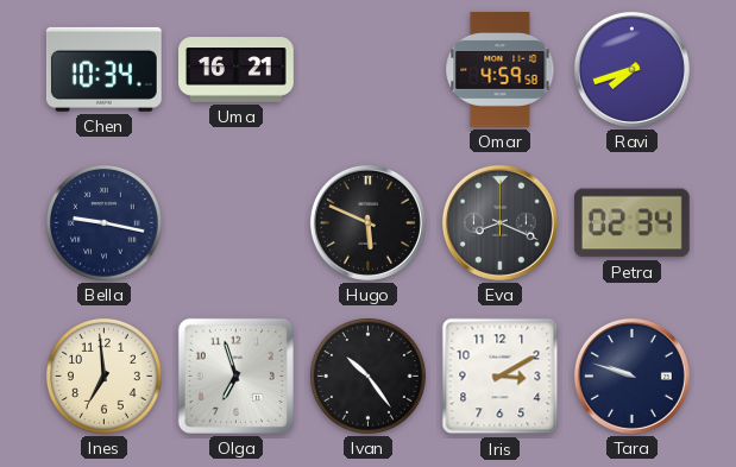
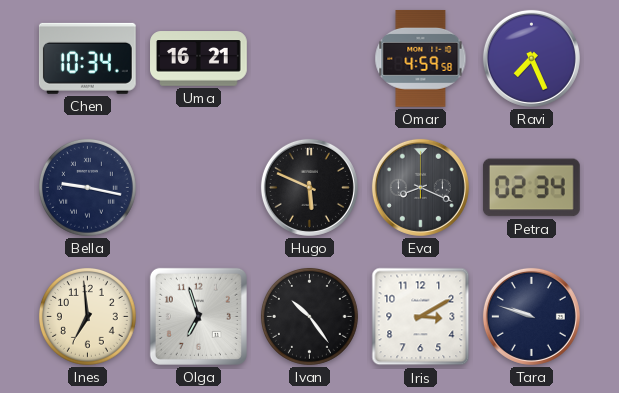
Ravi: 7:42 -> 7:26 (531, 58)
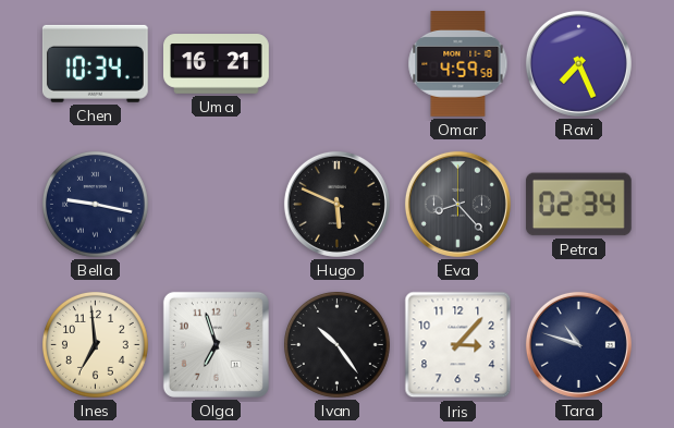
Eva: 8:19 -> 8:23 (457, 204)
Iris: 3:10 -> 3:07 (458, 345)
Tara: 9:48 -> 10:48 (578, 344)
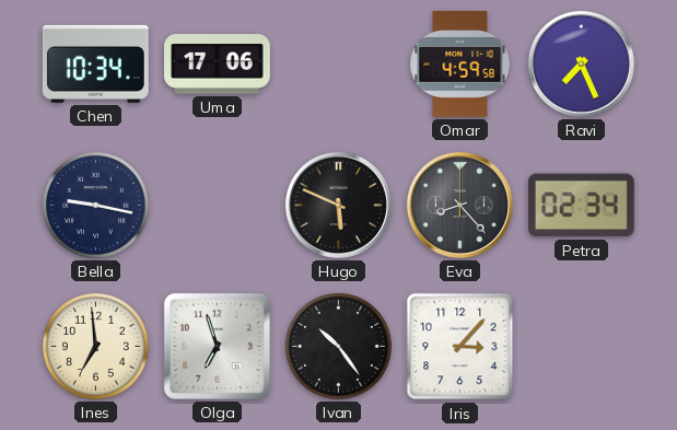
Uma: 16:21 -> 17:06 (218, 65)
Tara: 10:48 -> none (578, 344)
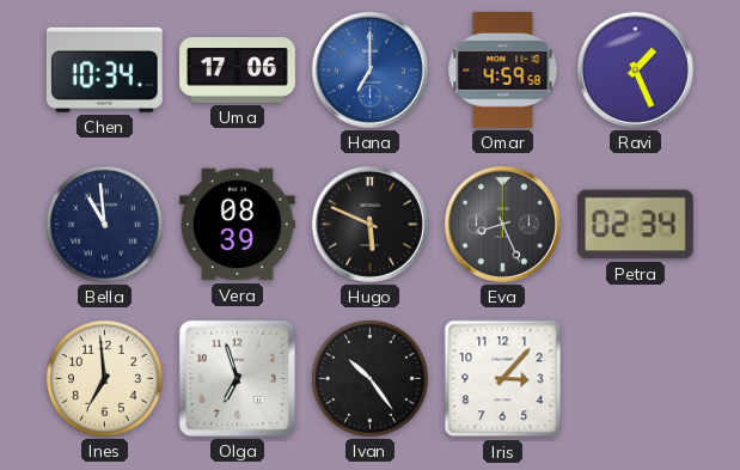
Hana: none -> 7:00 (369, 69)
Ravi: 7:26 -> 1:26 (635, 69)
Bella: 9:17 -> 10:59 (104, 224)
Vera: none -> 08:39 (238, 225)
Eva: 8:23 -> 8:26 (502, 224)
